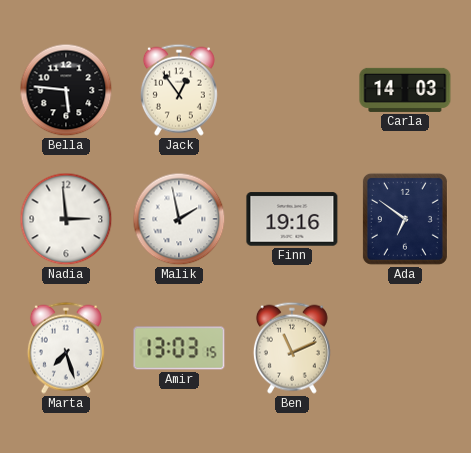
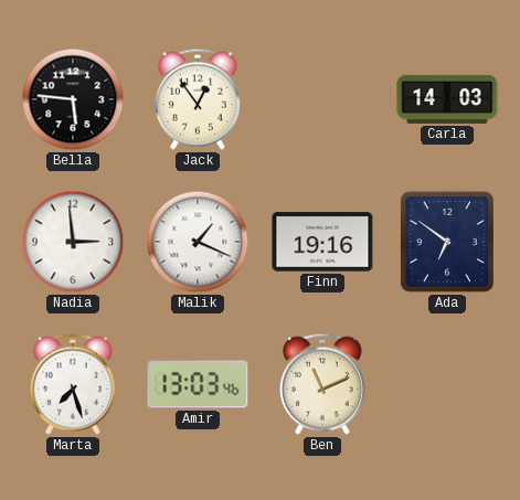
Malik: 1:58 -> 1:19 (198, 242)
Amir: 13:03:15 -> 13:03:46 (198, 384)
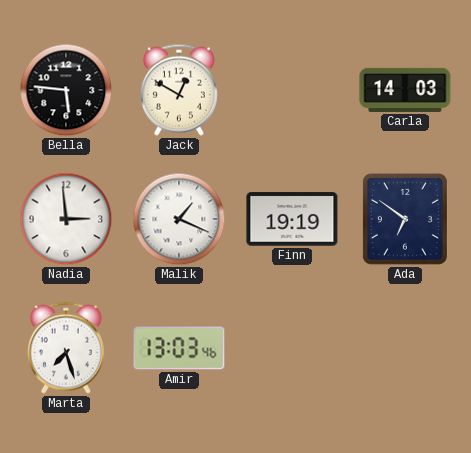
Jack: 12:54 -> 12:50 (179, 90)
Finn: 19:16 -> 19:19 (292, 219)
Ben: 11:11 -> none (322, 384)
